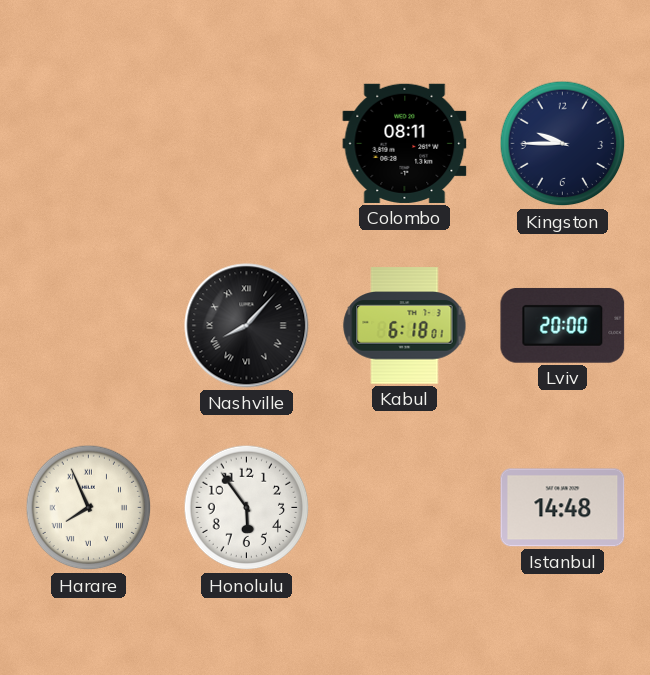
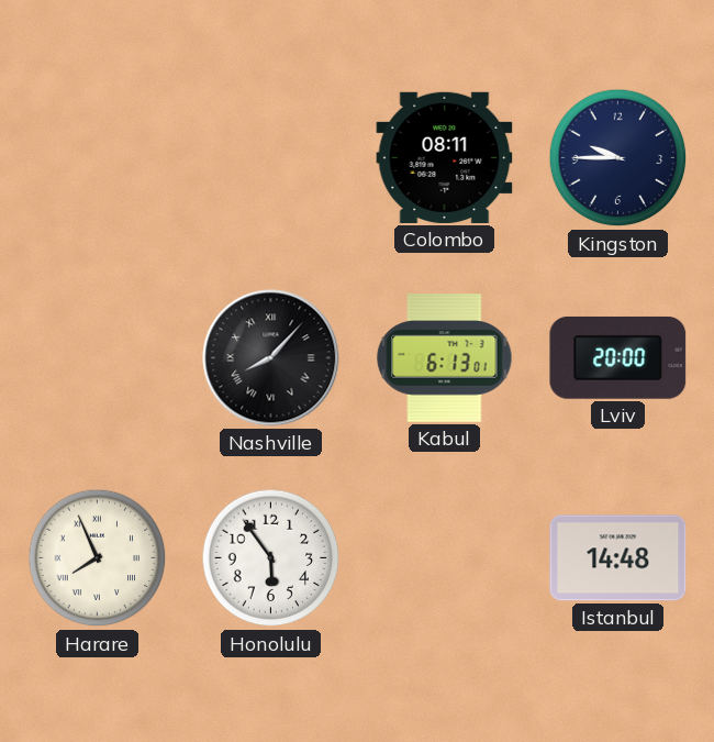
Kabul: 6:18 -> 6:13 (445, 358)
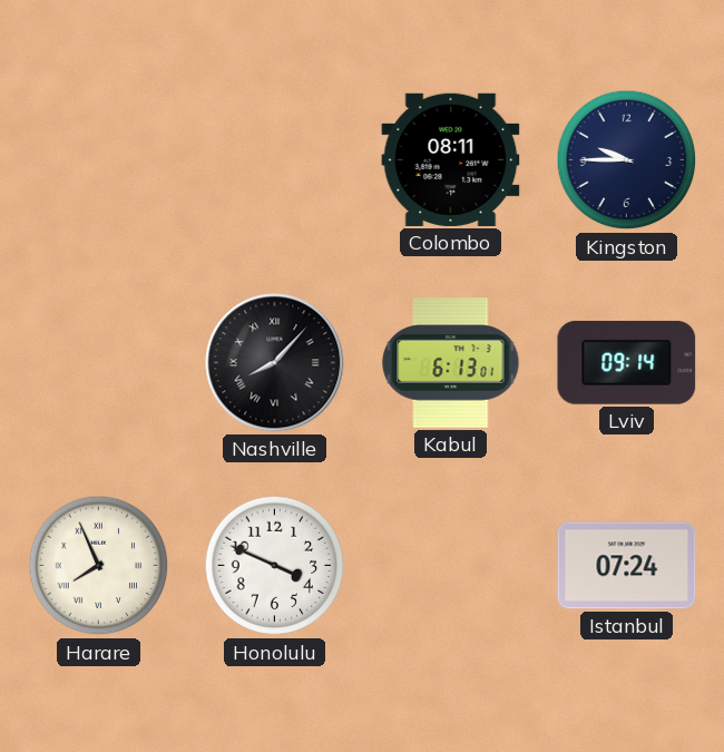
Lviv: 20:00 -> 09:14 (627, 362)
Honolulu: 5:54 -> 3:49 (275, 566)
Istanbul: 14:48 -> 07:24 (627, 566)
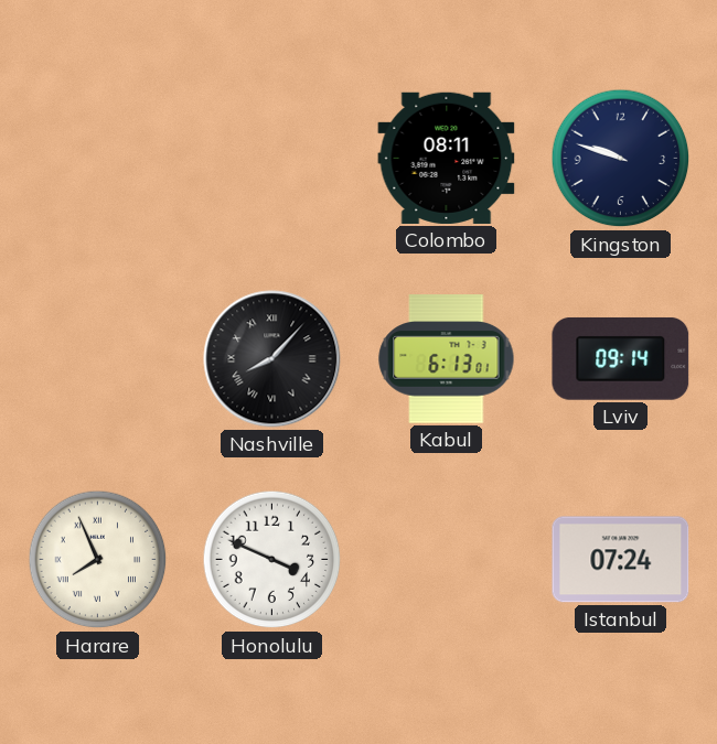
Kingston: 9:45 -> 9:48 (621, 159)
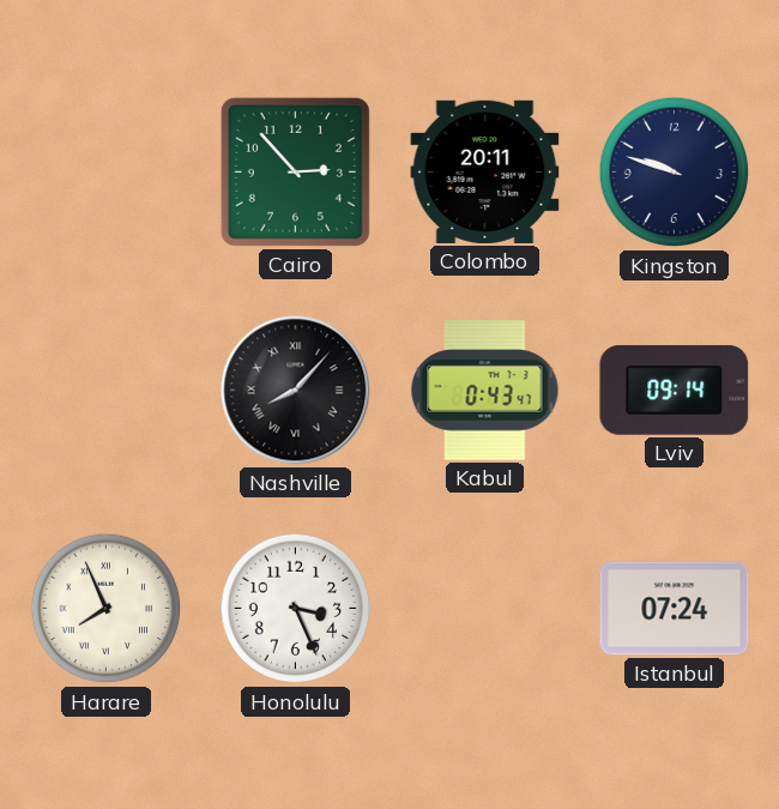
Cairo: none -> 2:53 (295, 171)
Colombo: 08:11 -> 20:11 (485, 171)
Kabul: 6:13 -> 0:43 (485, 391)
Honolulu: 3:49 -> 3:26 (296, 609)
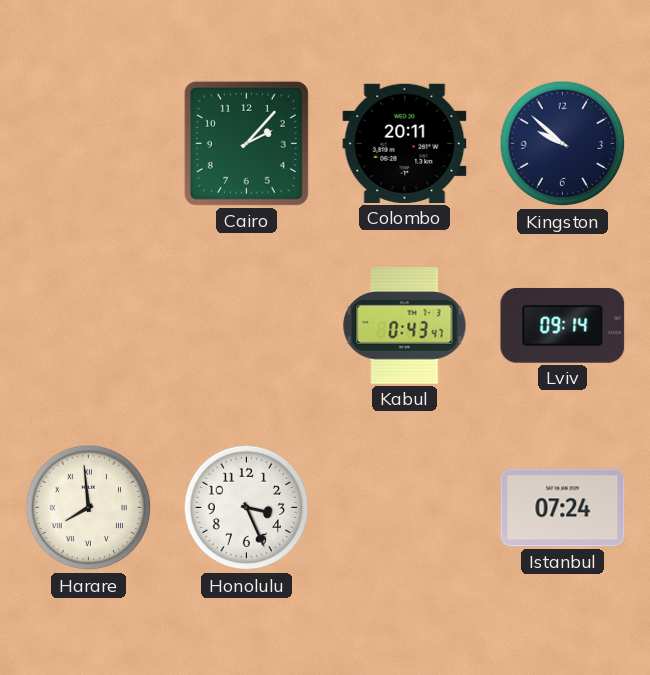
Cairo: 2:53 -> 2:07 (246, 143)
Kingston: 9:48 -> 9:52 (563, 144)
Nashville: 8:07 -> none (296, 391)
Harare: 7:56 -> 7:59 (89, 508)
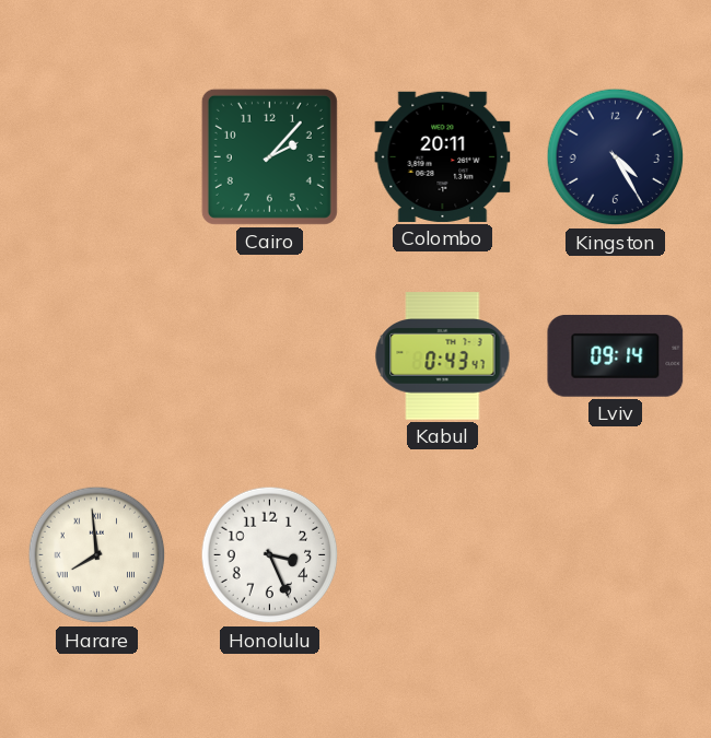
Kingston: 9:52 -> 4:25 (616, 157)
Istanbul: 07:24 -> none (563, 508)
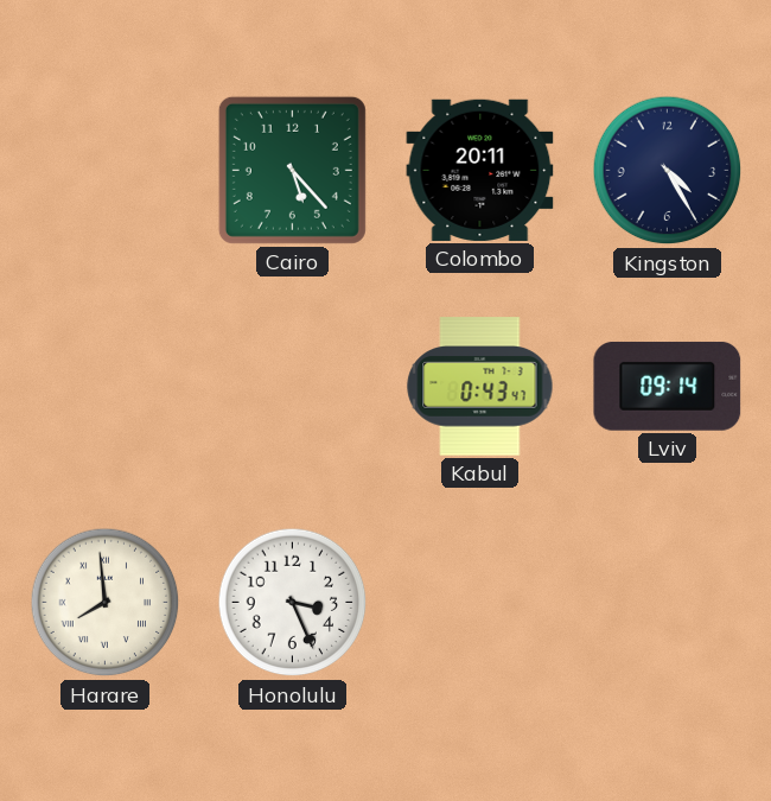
Cairo: 2:07 -> 5:23 (292, 170)
